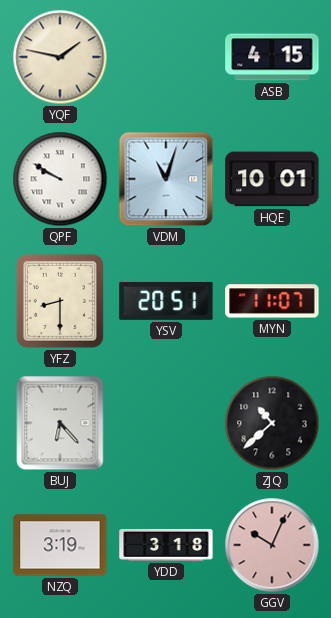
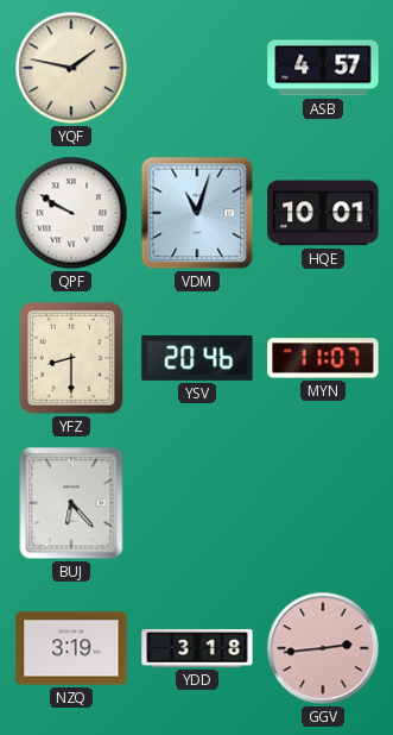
ASB: 4:15 -> 4:57 (323, 68)
YSV: 20:51 -> 20:46 (197, 358)
ZJQ: 10:38 -> none (272, 423)
GGV: 10:04 -> 2:44 (323, 648)
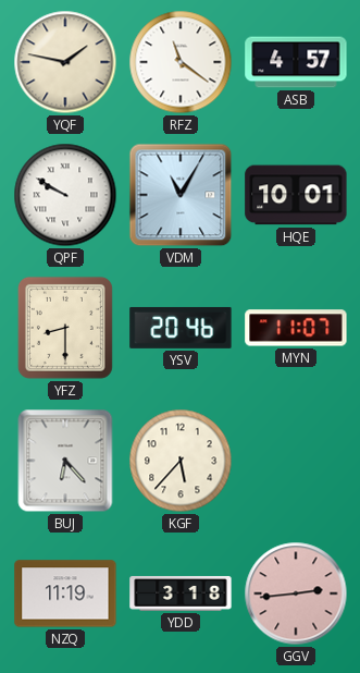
RFZ: none -> 11:21 (181, 62)
VDM: 11:03 -> 11:05 (181, 195)
KGF: none -> 5:37 (181, 461)
NZQ: 3:19 -> 11:19 (65, 594)
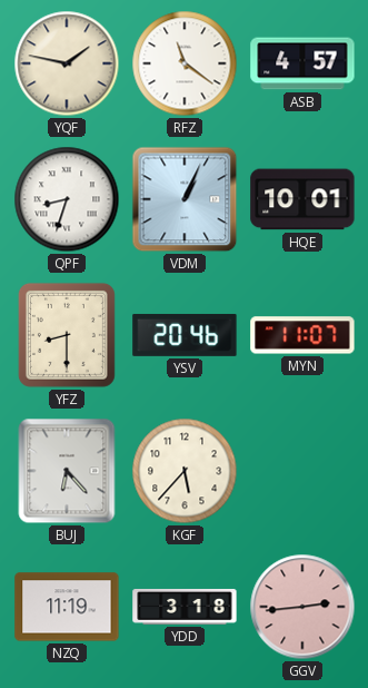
QPF: 9:50 -> 8:33 (67, 199)
VDM: 11:05 -> 1:04 (185, 199)
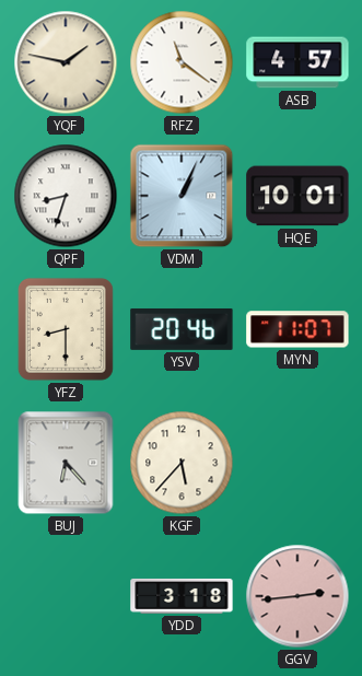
NZQ: 11:19 -> none (67, 607)
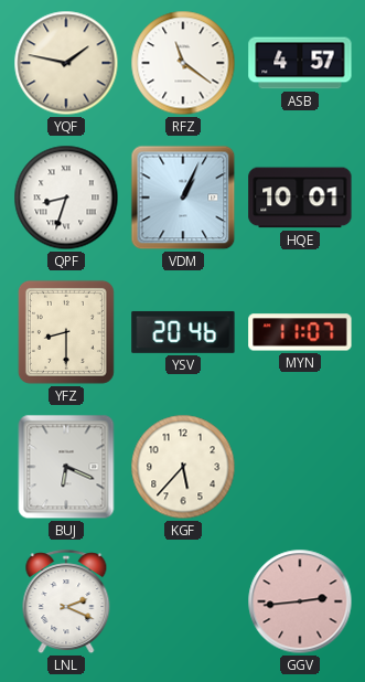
BUJ: 6:23 -> 6:19 (66, 467)
LNL: none -> 2:19 (66, 603)
YDD: 3:18 -> none (182, 596)
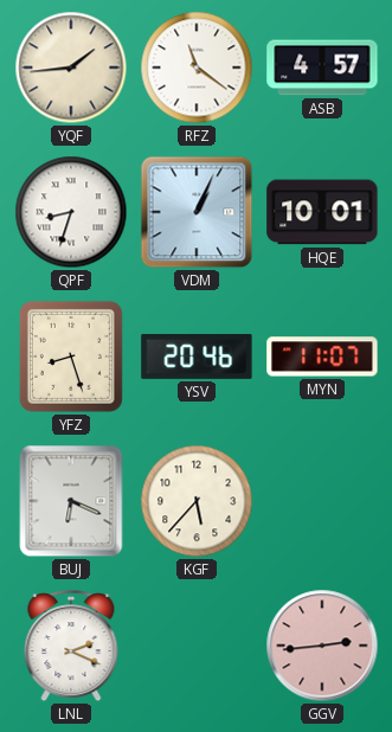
YQF: 1:47 -> 1:44 (71, 68)
YFZ: 8:30 -> 8:27 (71, 357)
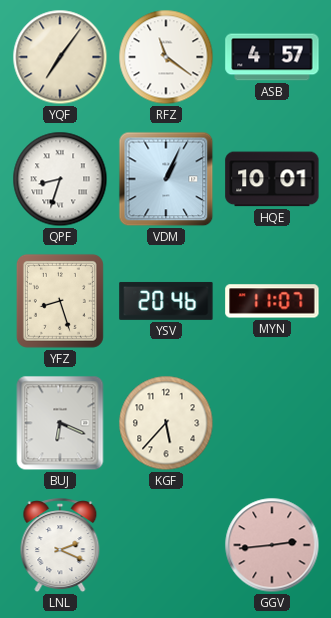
YQF: 1:44 -> 7:06 (60, 57)
